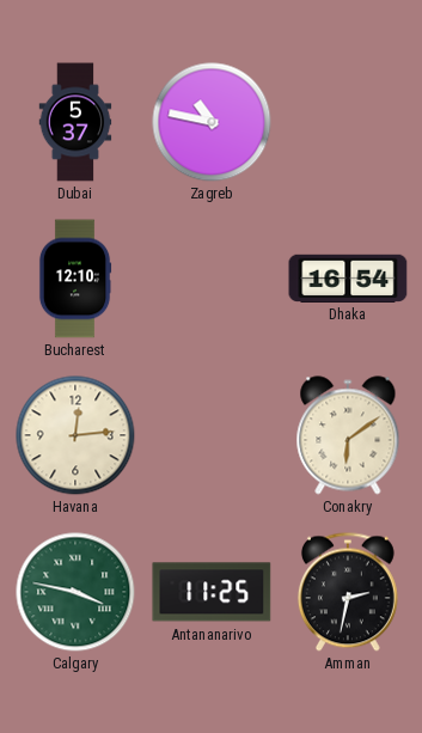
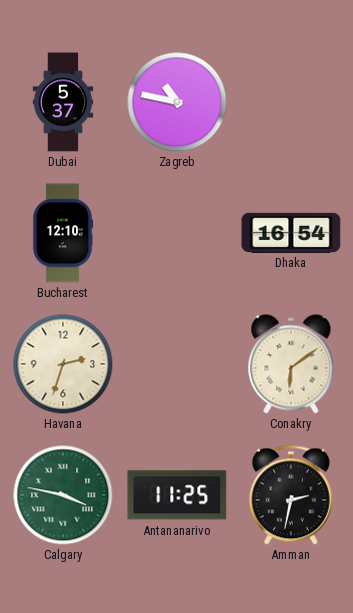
Havana: 12:14 -> 2:33 (63, 364)
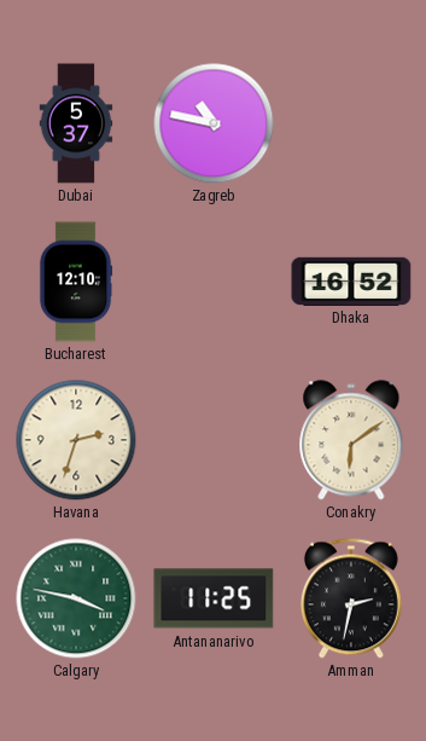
Dhaka: 16:54 -> 16:52 (351, 280)
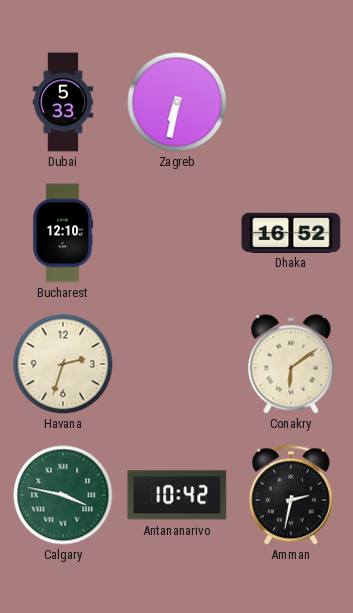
Dubai: 5:37 -> 5:33 (63, 102)
Zagreb: 10:47 -> 6:32 (177, 102)
Antananarivo: 11:25 -> 10:42 (177, 495)
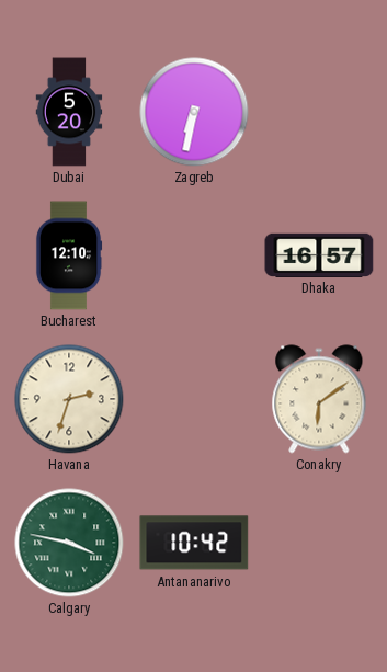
Dubai: 5:33 -> 5:20 (69, 112)
Dhaka: 16:52 -> 16:57 (319, 254)
Amman: 2:32 -> none (291, 495)
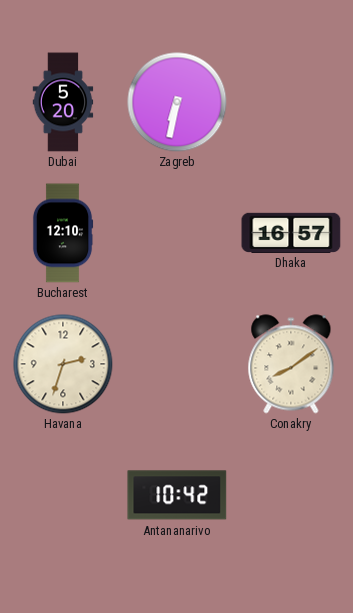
Conakry: 6:09 -> 8:09 (291, 364)
Calgary: 3:47 -> none (69, 543)
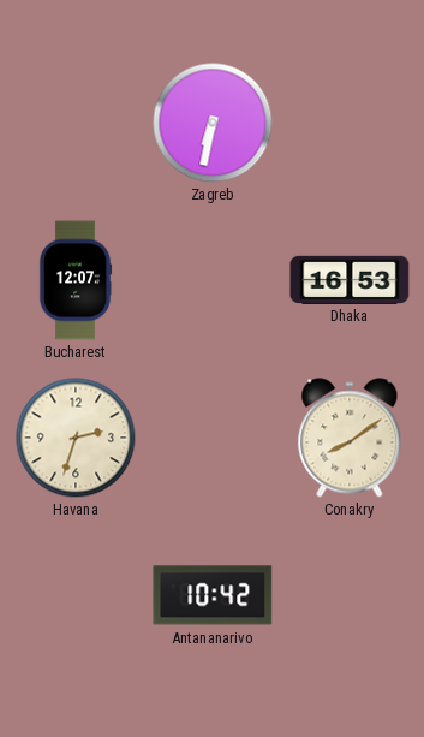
Dubai: 5:20 -> none (63, 102)
Bucharest: 12:10 -> 12:07 (76, 280)
Dhaka: 16:57 -> 16:53 (350, 279)
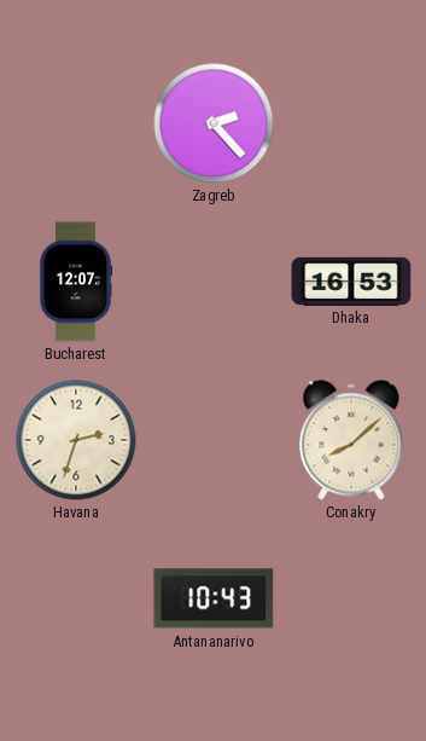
Zagreb: 6:32 -> 2:23 (214, 123)
Conakry: 8:09 -> 8:08 (351, 440)
Antananarivo: 10:42 -> 10:43 (214, 598)
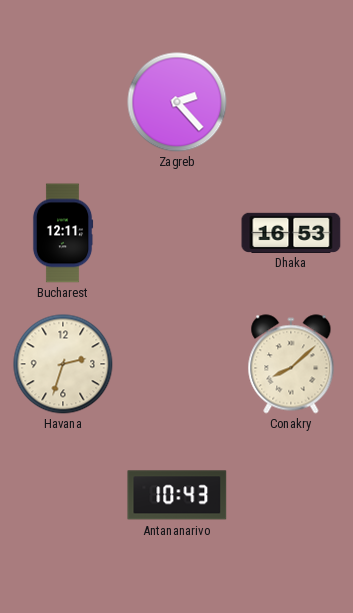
Bucharest: 12:07 -> 12:11 (63, 233)
